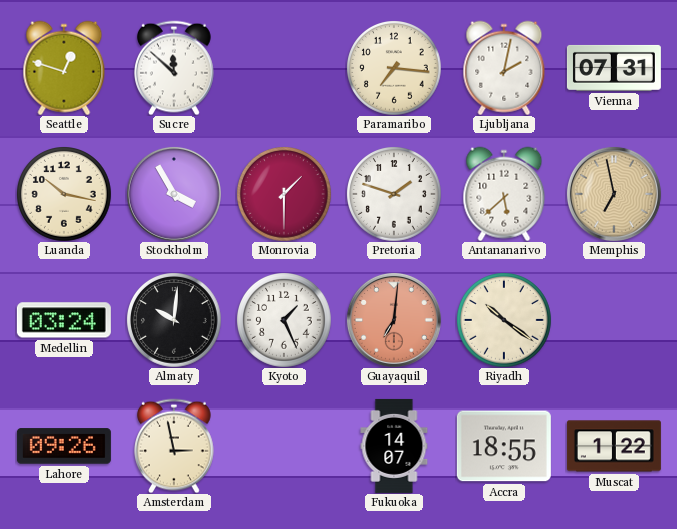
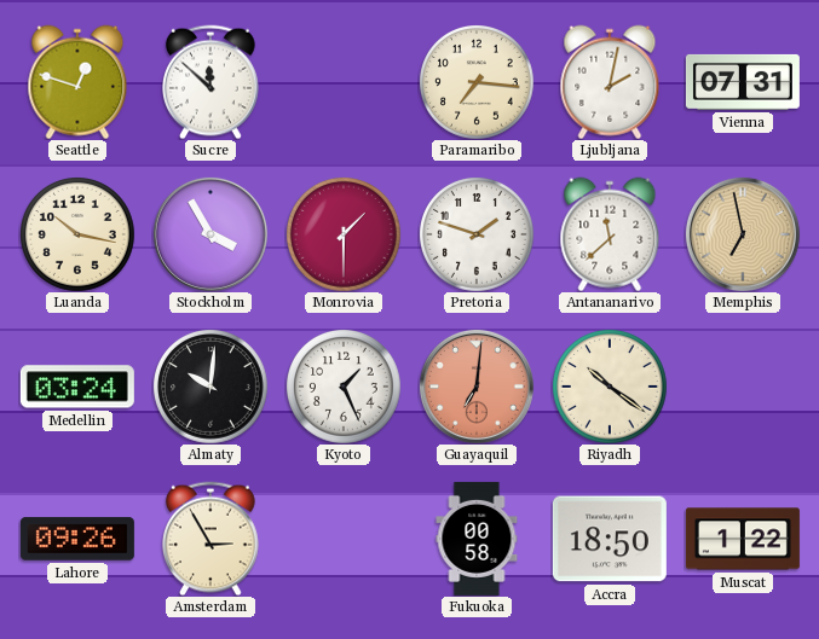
Antananarivo: 5:38 -> 11:38 (610, 234)
Amsterdam: 2:58 -> 2:55 (212, 539)
Fukuoka: 14:07 -> 00:58 (477, 539)
Accra: 18:55 -> 18:50 (610, 539)
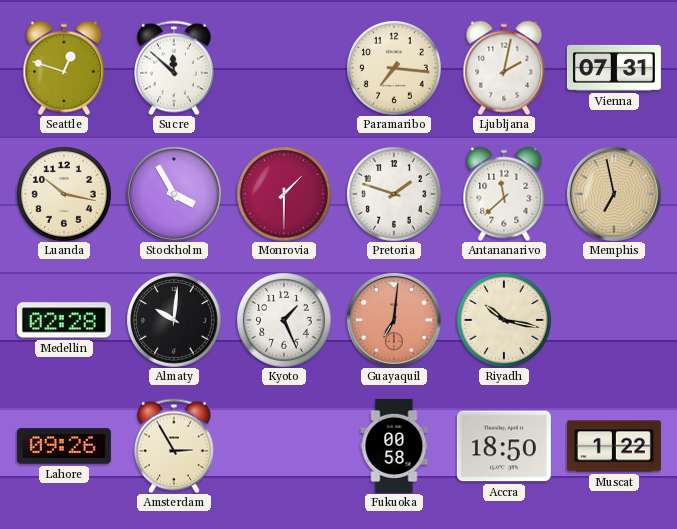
Medellin: 03:24 -> 02:28 (64, 320)
Riyadh: 10:21 -> 10:17 (504, 320)
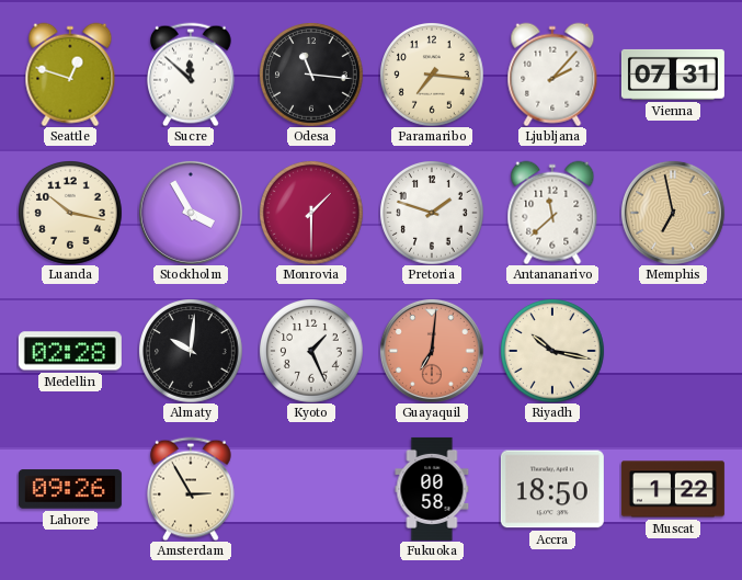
Odesa: none -> 11:16 (311, 75)
Ljubljana: 2:02 -> 2:07 (552, 75)
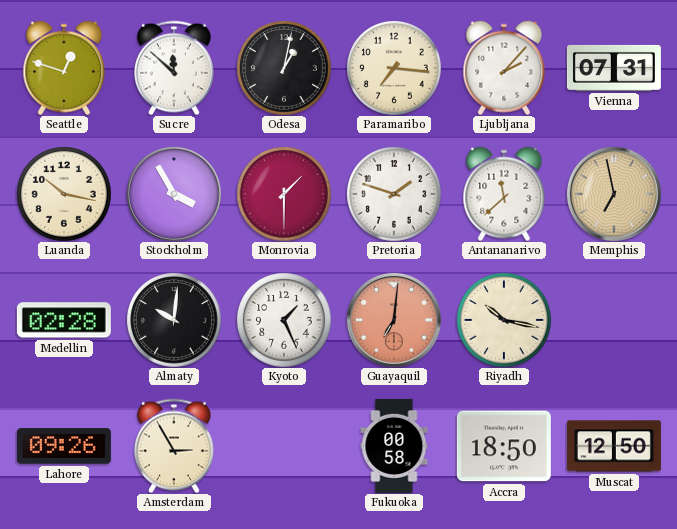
Odesa: 11:16 -> 1:02 (284, 68)
Muscat: 1:22 -> 12:50 (614, 446)
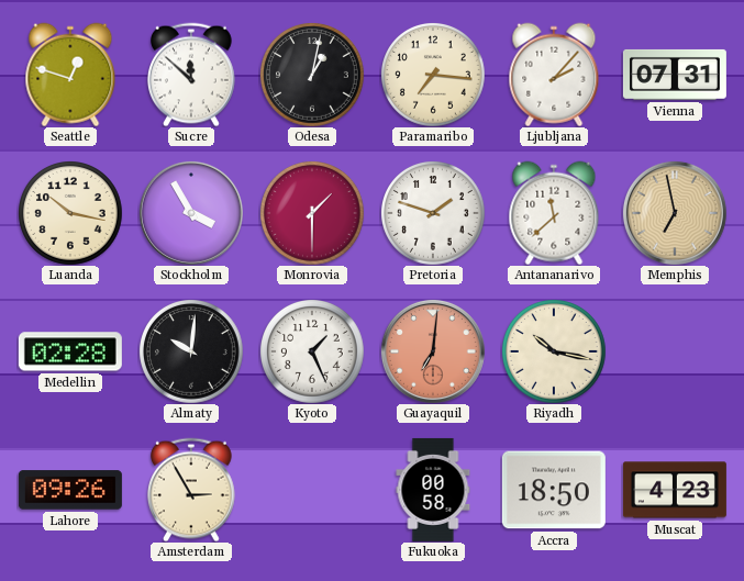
Muscat: 12:50 -> 4:23 (675, 490)
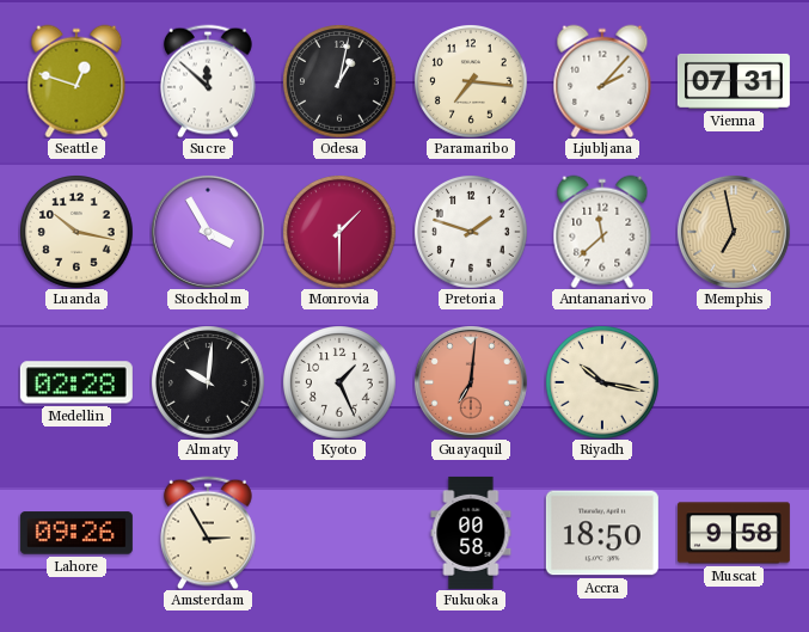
Muscat: 4:23 -> 9:58 (734, 533)
